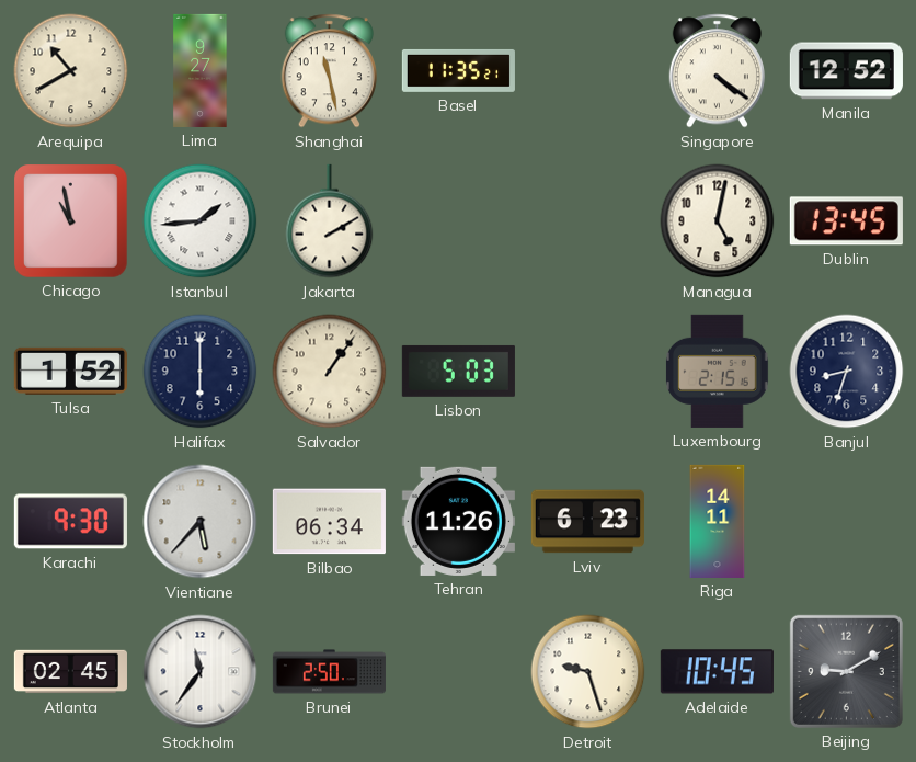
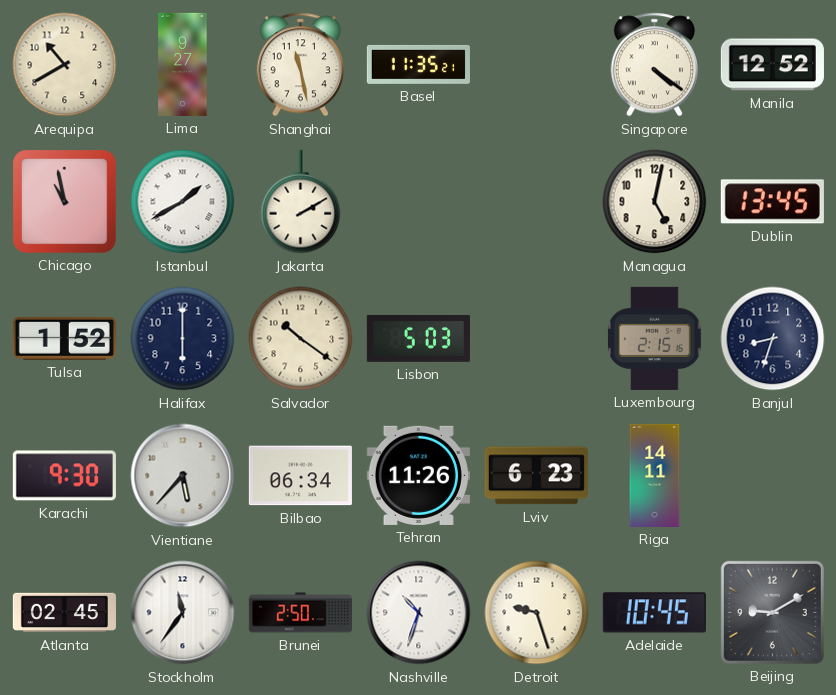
Istanbul: 1:44 -> 1:40 (183, 202)
Salvador: 1:06 -> 10:21 (301, 339)
Nashville: none -> 10:33 (419, 613)
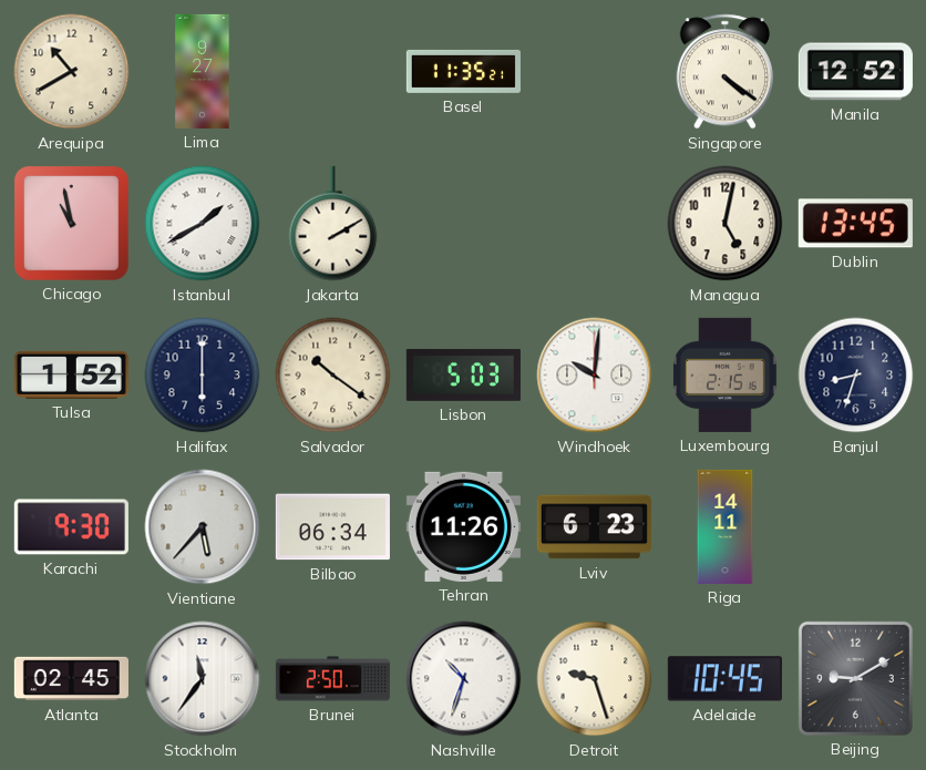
Shanghai: 11:28 -> none (300, 65)
Windhoek: none -> 10:01 (595, 376)
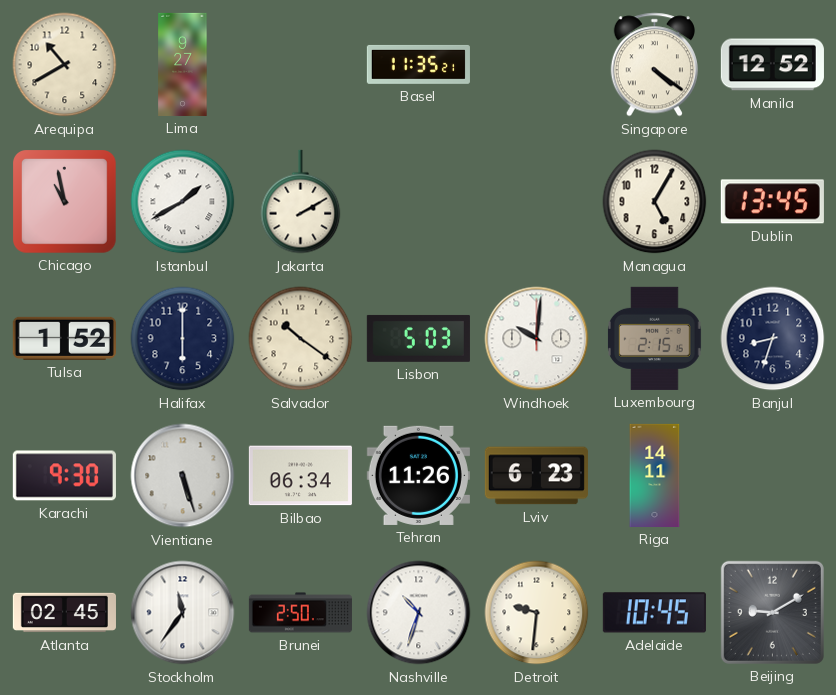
Managua: 5:02 -> 5:05 (655, 202)
Vientiane: 5:37 -> 5:27 (183, 476)
Detroit: 9:27 -> 9:31 (537, 613)
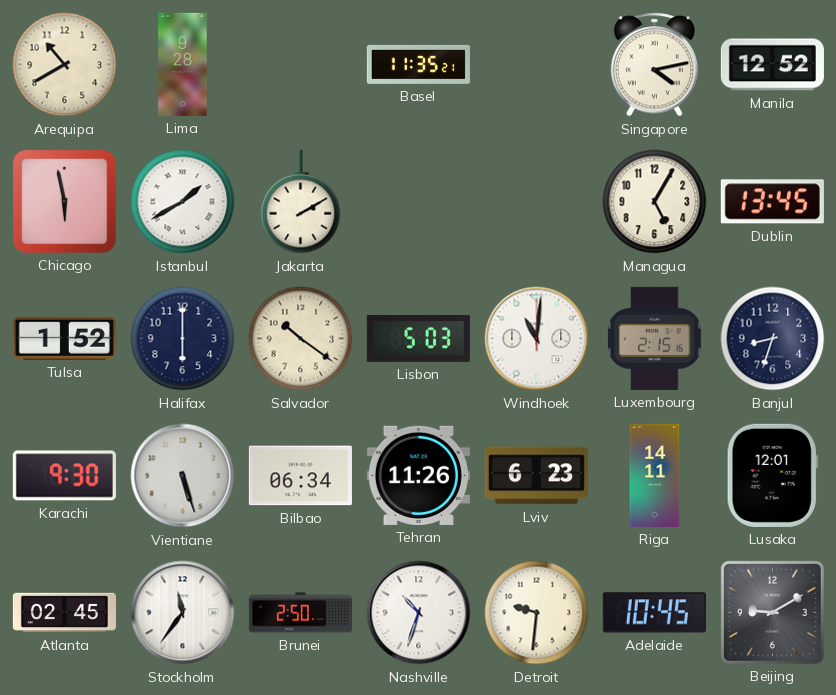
Lima: 9:27 -> 9:28 (183, 64)
Singapore: 4:21 -> 4:13 (654, 65)
Chicago: 10:58 -> 5:58 (65, 202)
Windhoek: 10:01 -> 11:01 (537, 339)
Lusaka: none -> 12:01 (772, 475)
